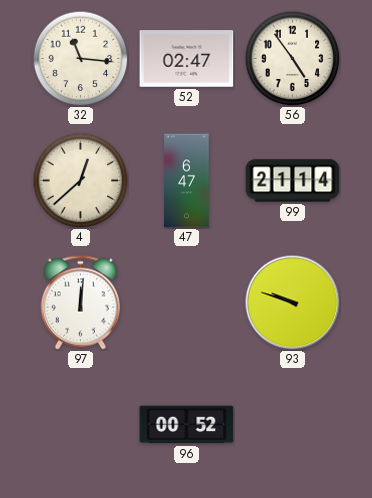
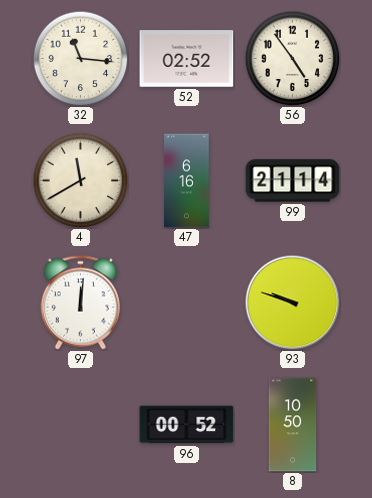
52: 02:47 -> 02:52 (187, 59)
4: 12:38 -> 11:40 (80, 180)
47: 6:47 -> 6:16 (187, 181)
8: none -> 10:50 (293, 425)
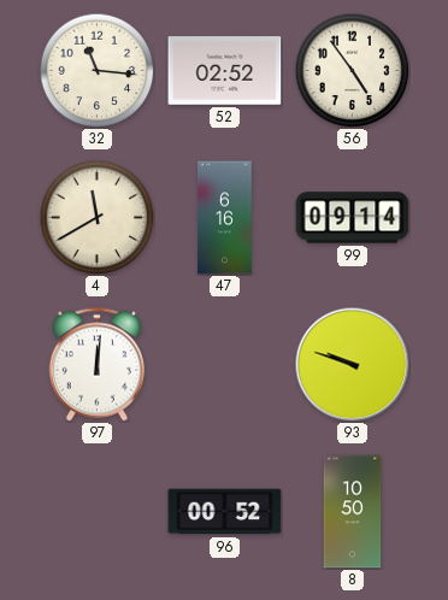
99: 21:14 -> 09:14 (353, 218)
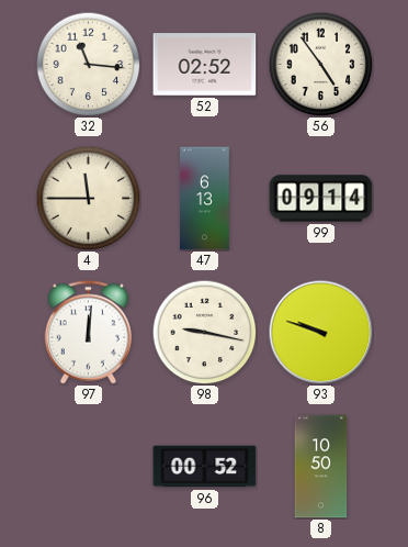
4: 11:40 -> 11:45 (88, 198)
47: 6:16 -> 6:13 (205, 199)
98: none -> 9:17 (204, 332)
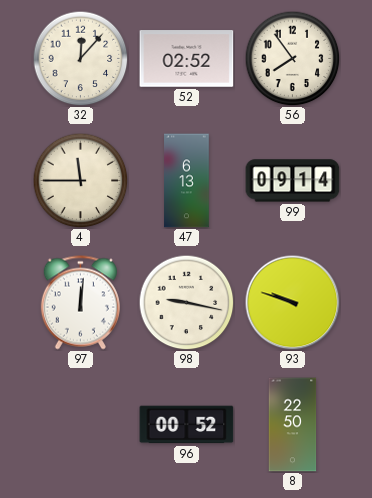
32: 11:16 -> 12:07 (80, 58)
56: 4:54 -> 7:54 (292, 58)
8: 10:50 -> 22:50 (293, 425)
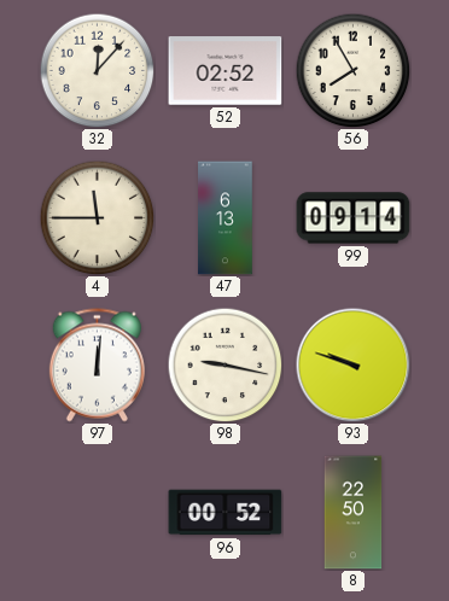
56: 7:54 -> 7:55 (352, 70)
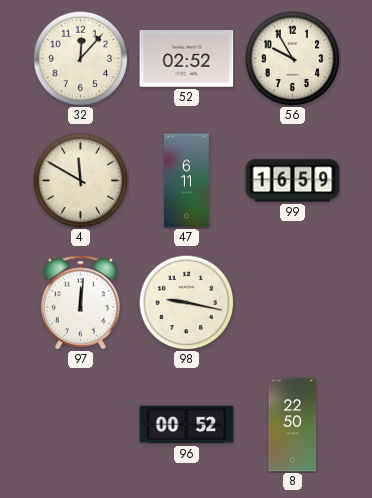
56: 7:55 -> 9:55 (292, 58)
4: 11:45 -> 11:50 (80, 180)
47: 6:13 -> 6:11 (187, 181)
99: 09:14 -> 16:59 (293, 181)
93: 9:48 -> none (352, 364)
